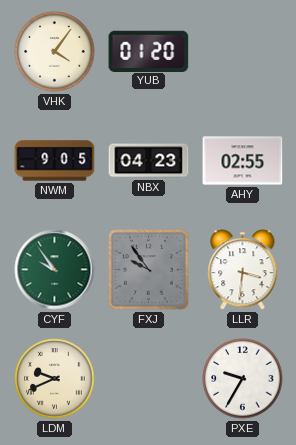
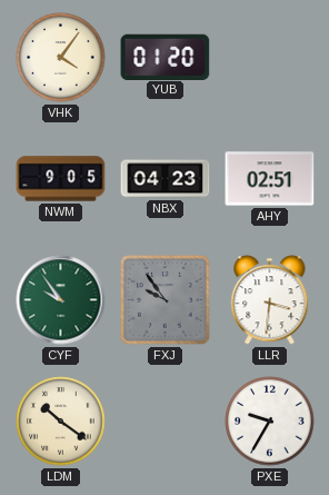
AHY: 02:55 -> 02:51 (270, 179)
LDM: 9:41 -> 10:21 (61, 422)
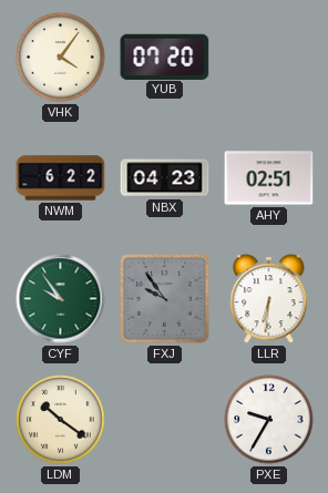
YUB: 01:20 -> 07:20 (165, 57)
NWM: 9:05 -> 6:22 (61, 178)
LLR: 3:31 -> 6:31 (269, 299)
